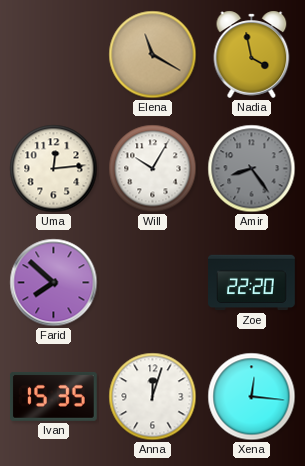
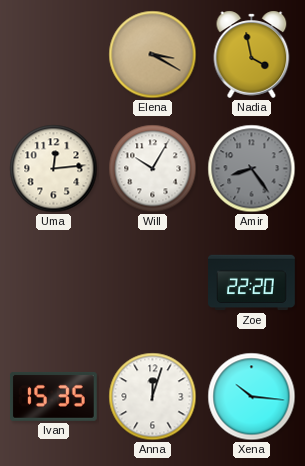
Elena: 11:20 -> 3:20 (153, 55)
Farid: 7:52 -> none (54, 283)
Xena: 12:16 -> 10:16 (252, 397)
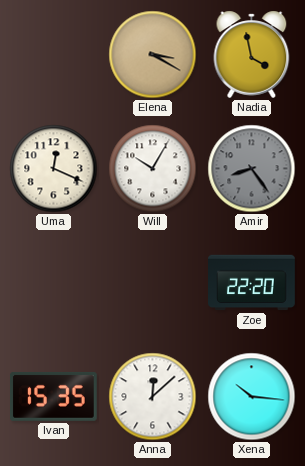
Uma: 12:14 -> 12:19 (54, 169)
Anna: 12:03 -> 12:08 (153, 397)
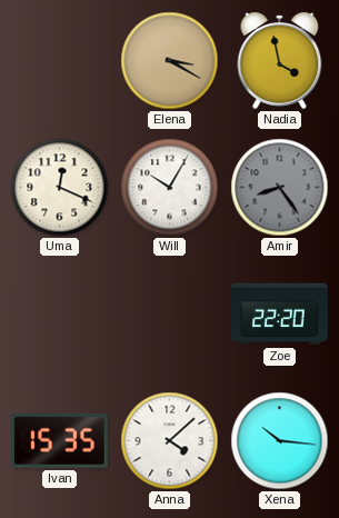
Anna: 12:08 -> 4:08 (170, 441)
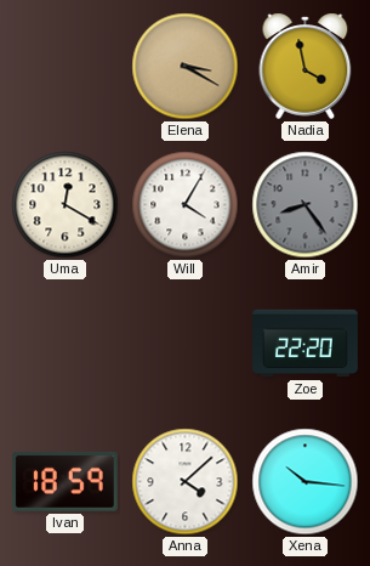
Uma: 12:19 -> 12:20 (66, 205)
Will: 10:05 -> 4:05 (186, 205)
Ivan: 15:35 -> 18:59 (66, 481)
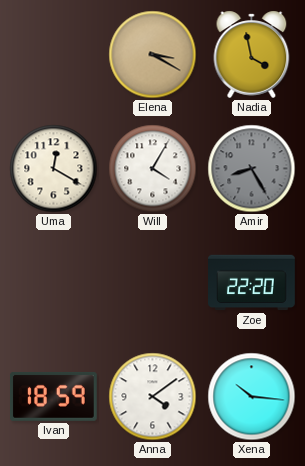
Amir: 8:24 -> 8:25 (252, 169)
Anna: 4:08 -> 4:09 (153, 397)
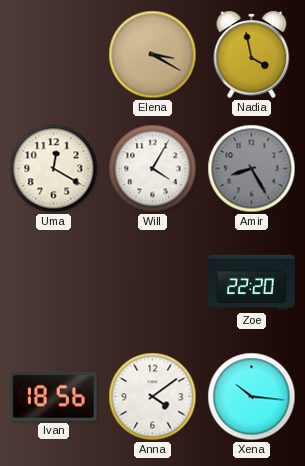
Ivan: 18:59 -> 18:56 (54, 396)
